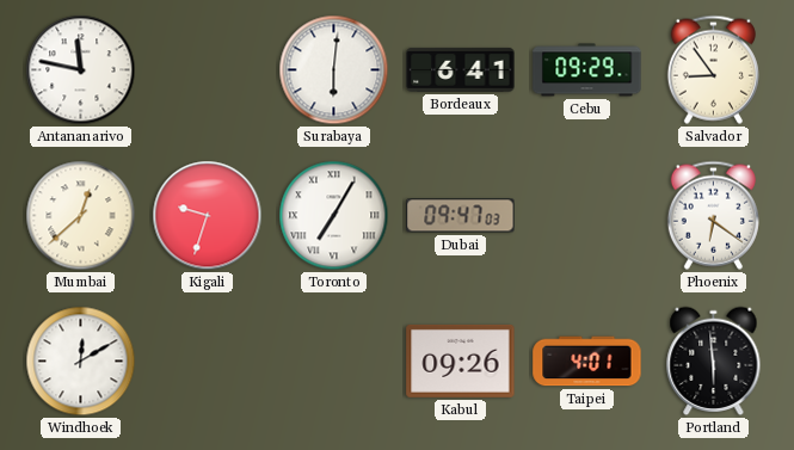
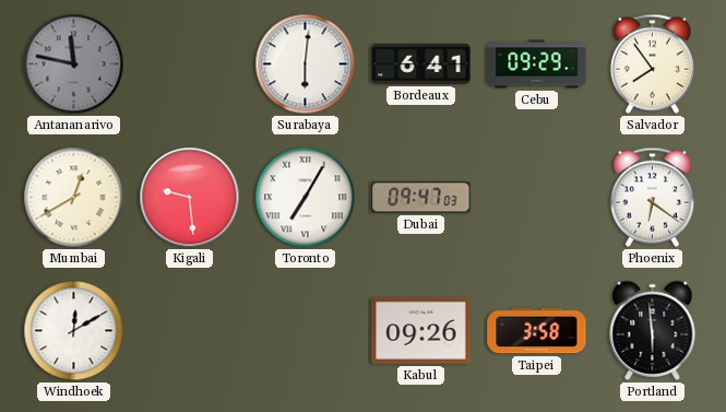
Antananarivo dial: white -> grey (74, 64)
Salvador: 8:54 -> 7:54 (652, 63)
Mumbai: 12:38 -> 12:40 (74, 198)
Kigali: 9:33 -> 9:29 (190, 198)
Taipei: 4:01 -> 3:58 (537, 331)
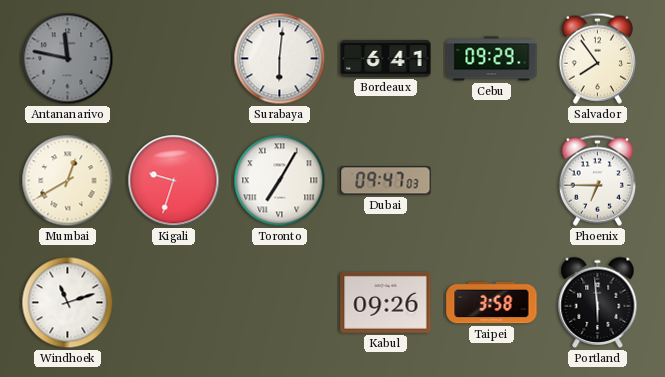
Kigali: 9:29 -> 9:33 (174, 181)
Phoenix: 6:21 -> 6:45 (597, 180)
Windhoek: 12:10 -> 11:12 (68, 303)
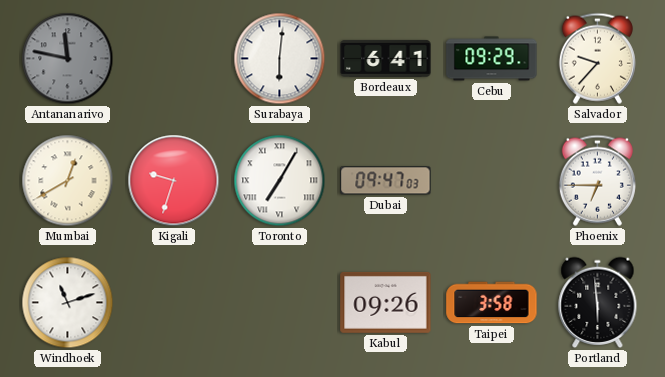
Salvador: 7:54 -> 9:37 (597, 58)
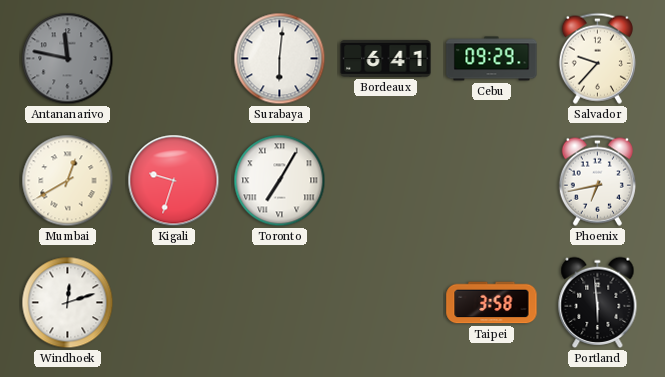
Dubai: 09:47 -> none (386, 181)
Phoenix: 6:45 -> 6:43 (597, 180)
Windhoek: 11:12 -> 12:12 (68, 303)
Kabul: 09:26 -> none (386, 302)
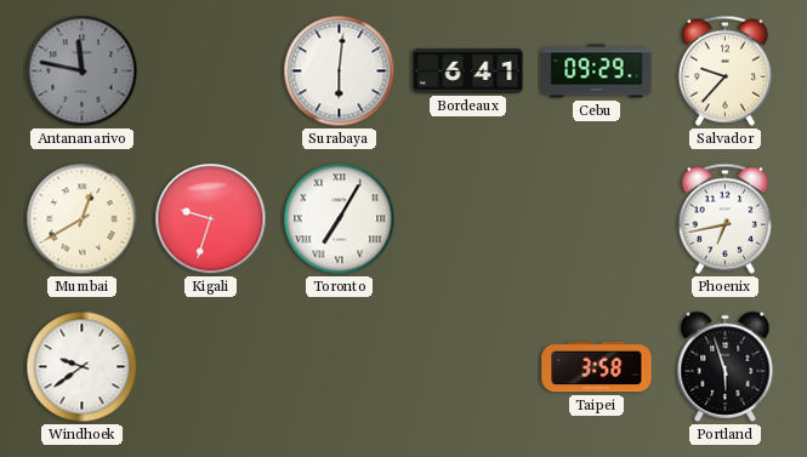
Windhoek: 12:12 -> 9:39 (83, 367)
Portland: 5:59 -> 5:57 (726, 366)
